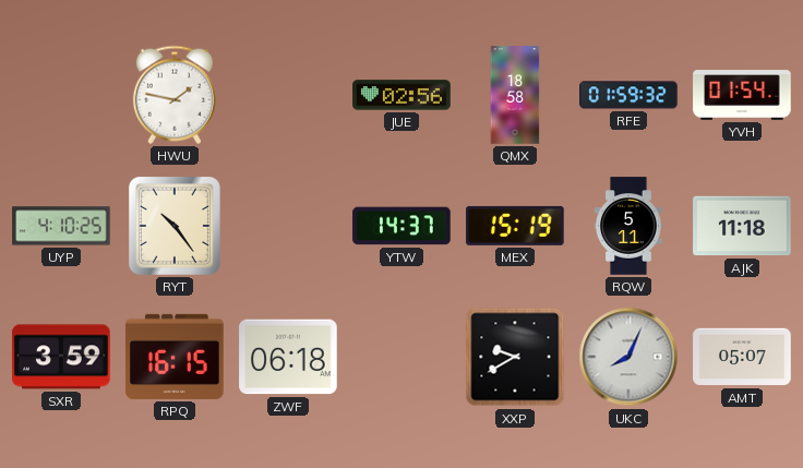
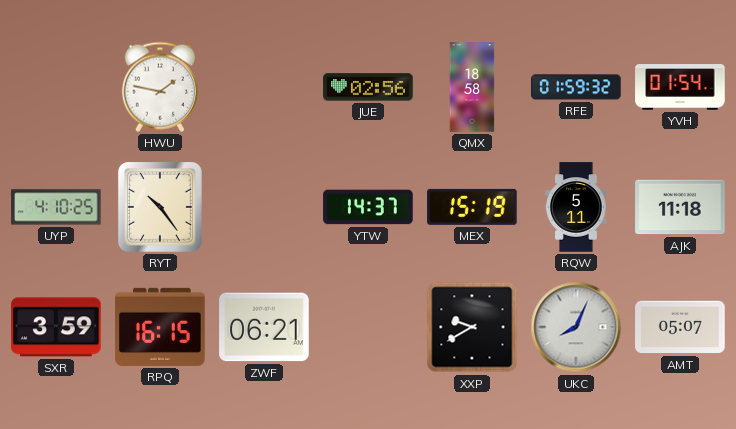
ZWF: 06:18 -> 06:21 (264, 327)
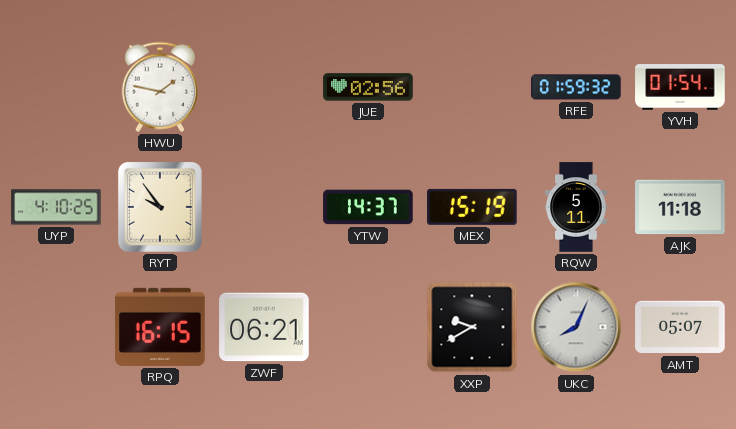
QMX: 18:58 -> none (472, 87)
RYT: 10:24 -> 9:54 (160, 207)
SXR: 3:59 -> none (56, 327)
